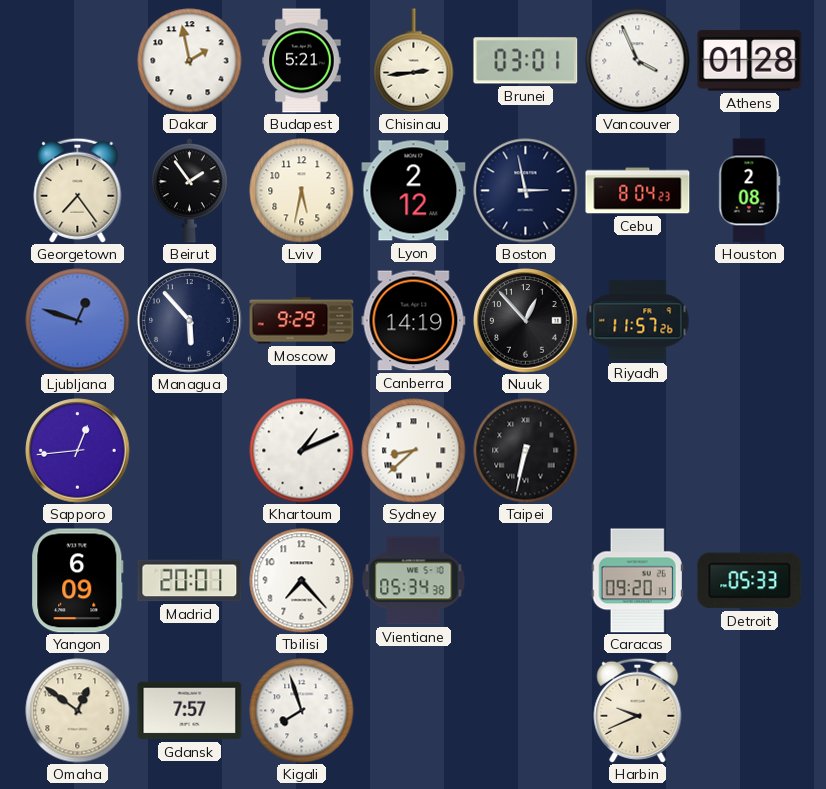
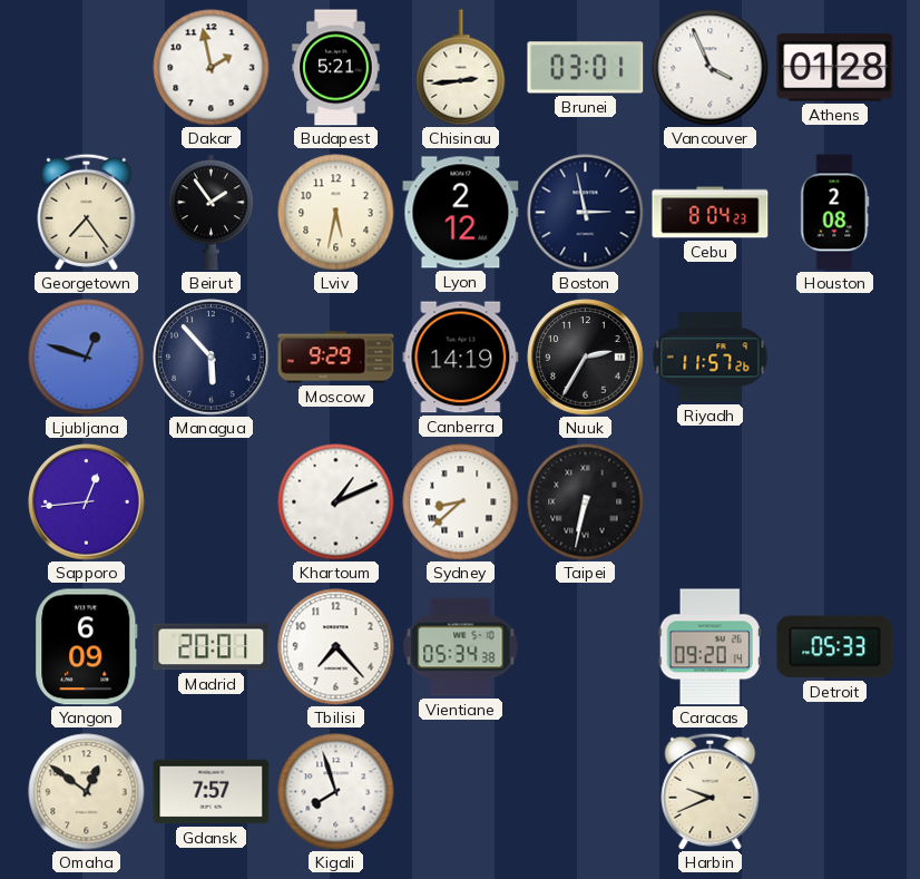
Nuuk: 12:53 -> 2:35 (586, 358)
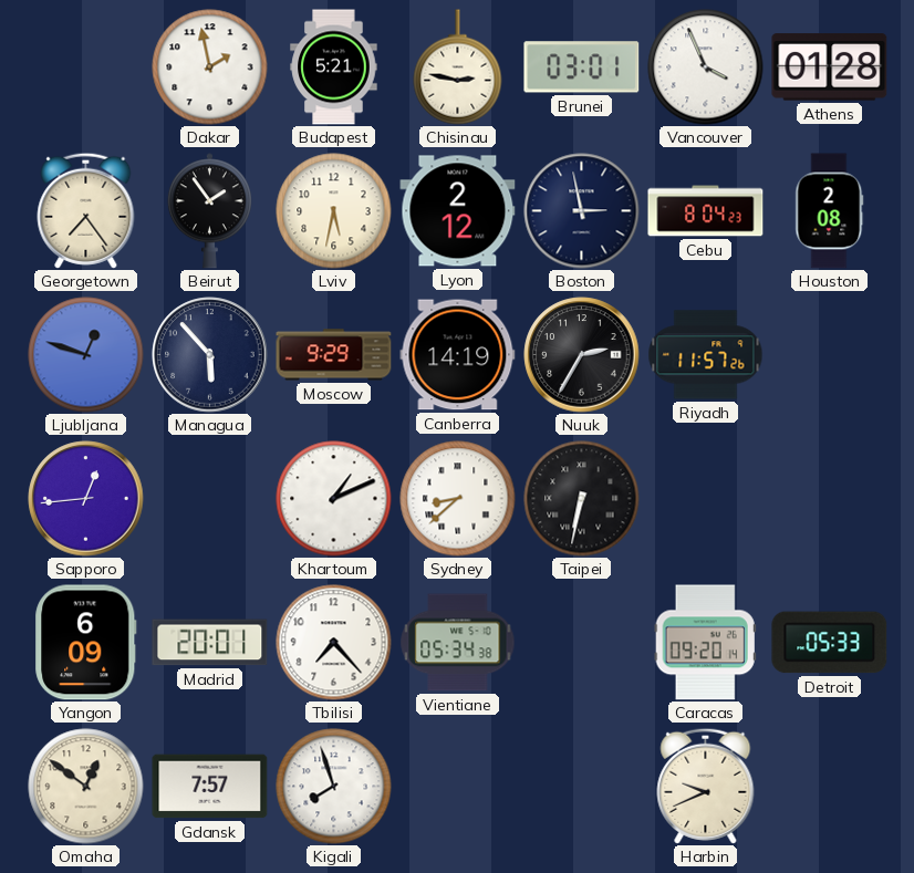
Chisinau: 2:44 -> 2:47 (458, 67)
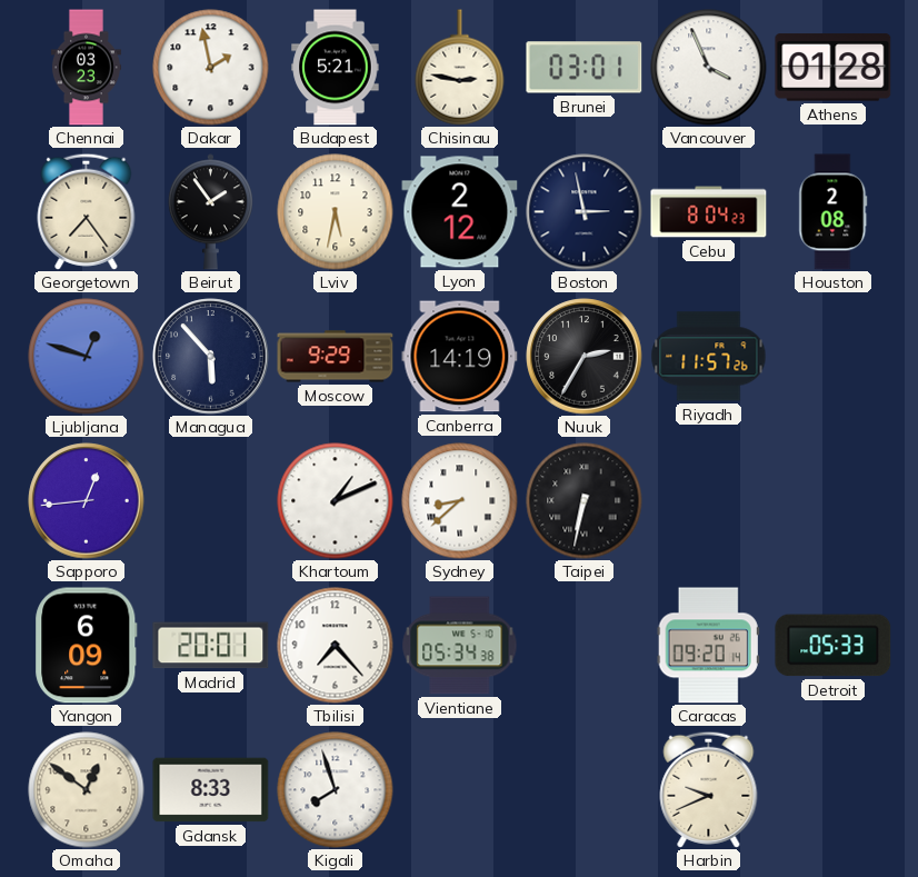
Chennai: none -> 03:23 (86, 68)
Gdansk: 7:57 -> 8:33 (211, 790)
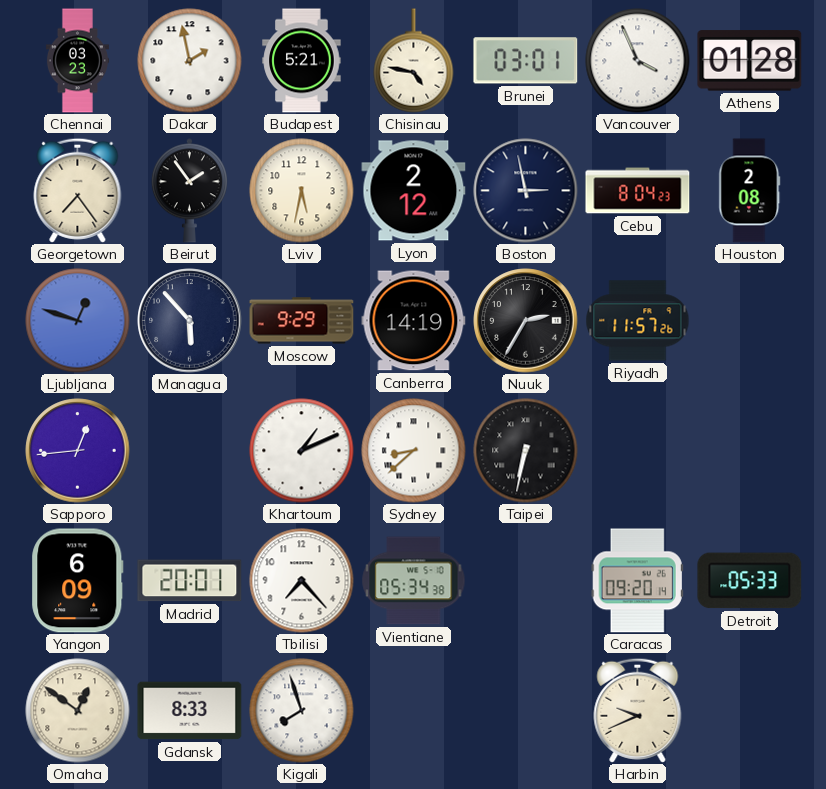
Chisinau: 2:47 -> 4:47 (414, 61)
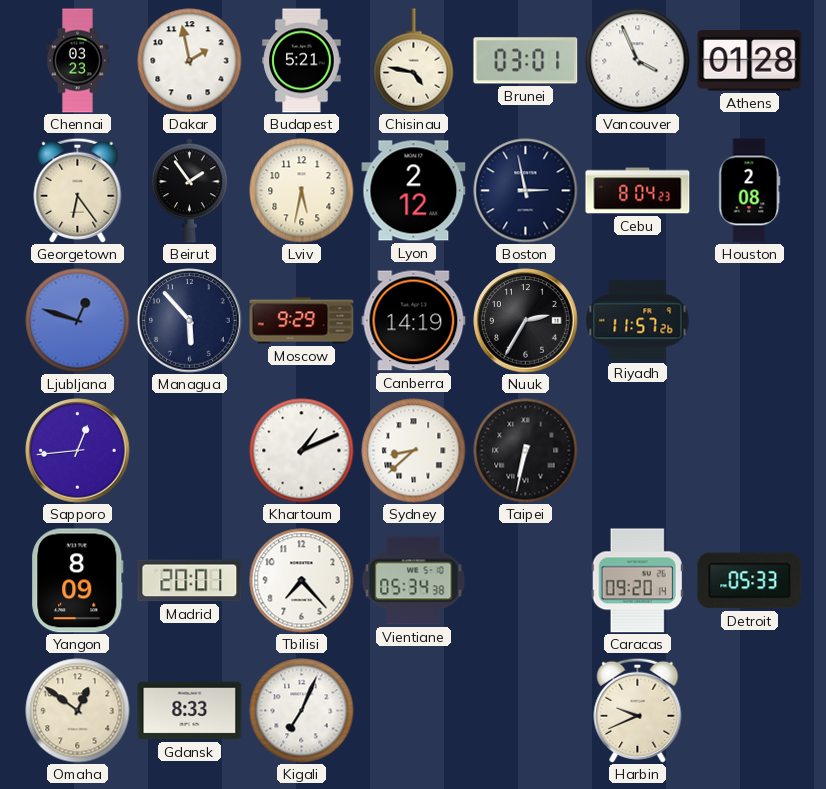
Georgetown: 7:24 -> 6:24 (78, 190)
Yangon: 6:09 -> 8:09 (78, 581)
Kigali: 7:57 -> 7:04 (302, 711)
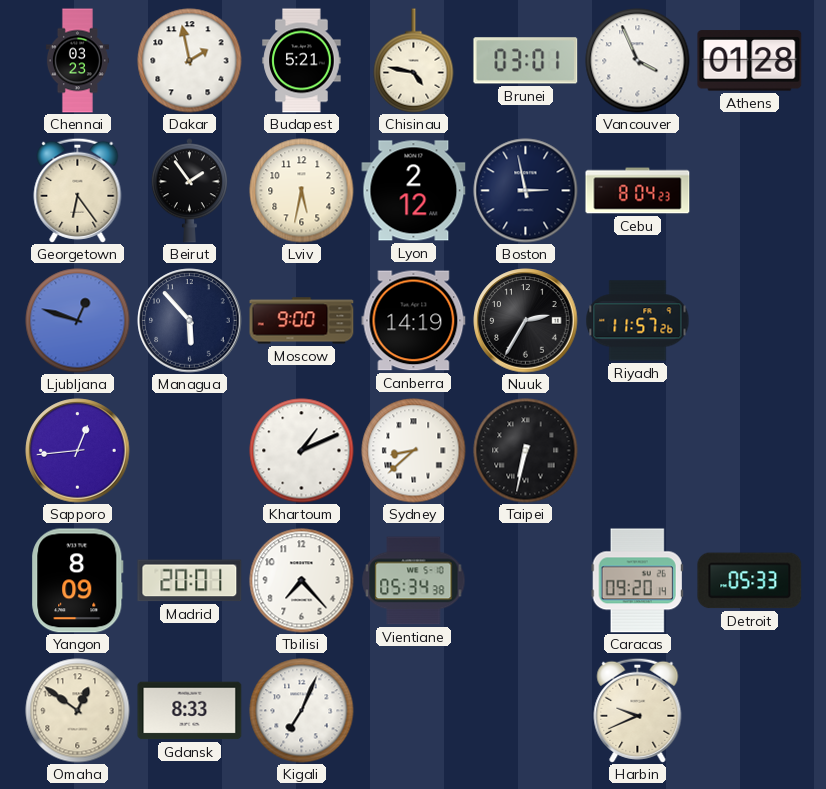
Houston: 2:08 -> none (750, 191)
Moscow: 9:29 -> 9:00 (302, 321)
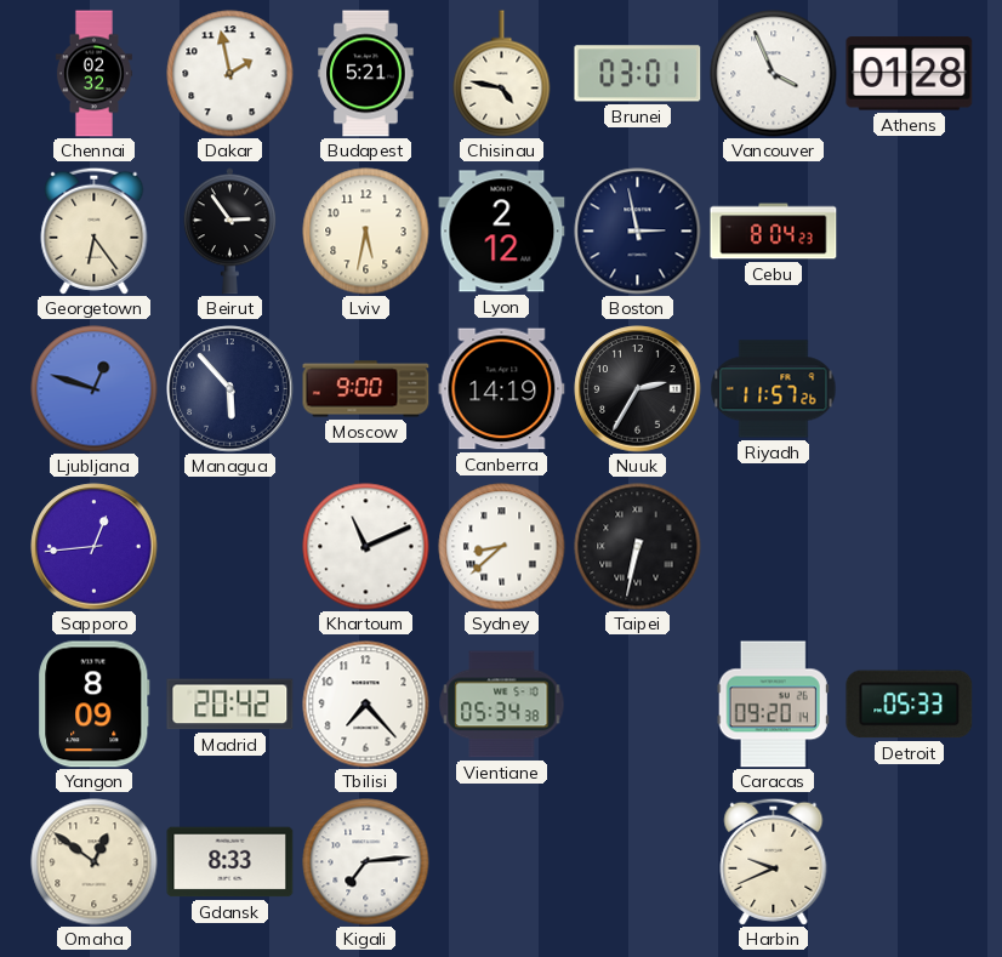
Chennai: 03:23 -> 02:32 (93, 74)
Beirut: 1:54 -> 2:54 (229, 232)
Khartoum: 1:11 -> 11:11 (366, 547)
Madrid: 20:01 -> 20:42 (230, 705)
Kigali: 7:04 -> 7:14 (366, 862)
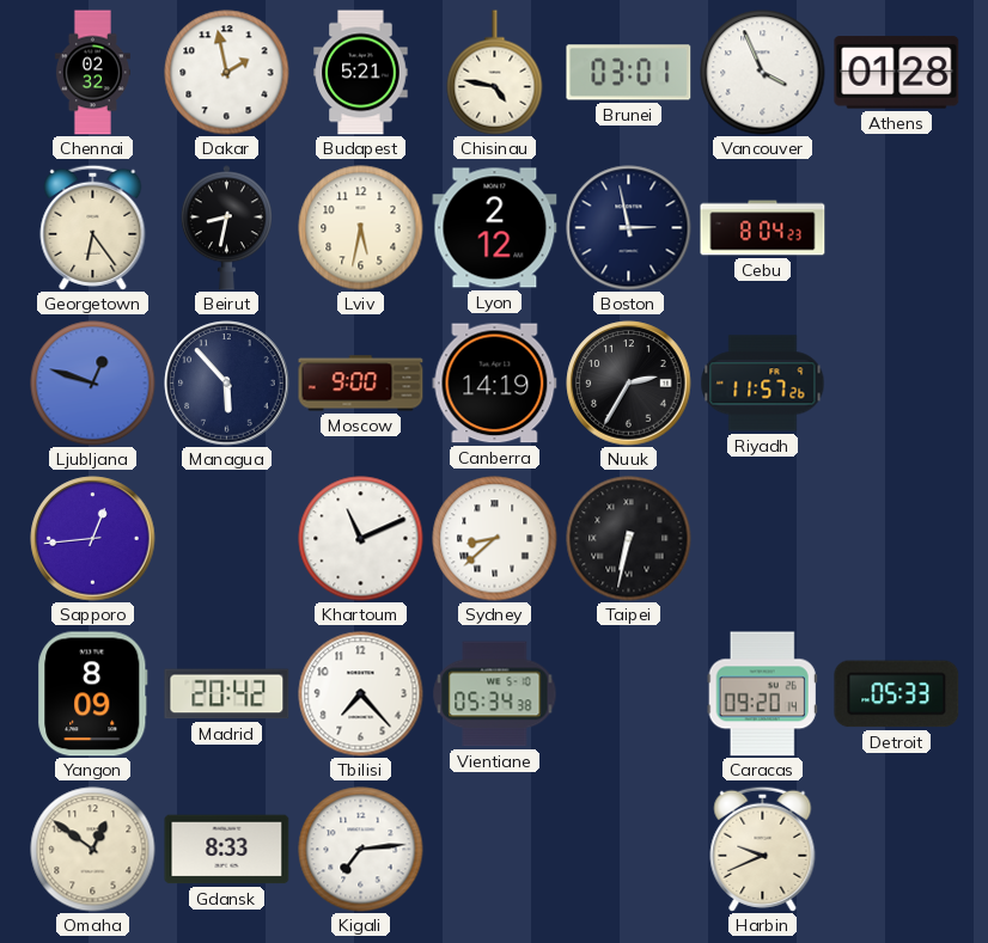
Beirut: 2:54 -> 8:32 (226, 228)
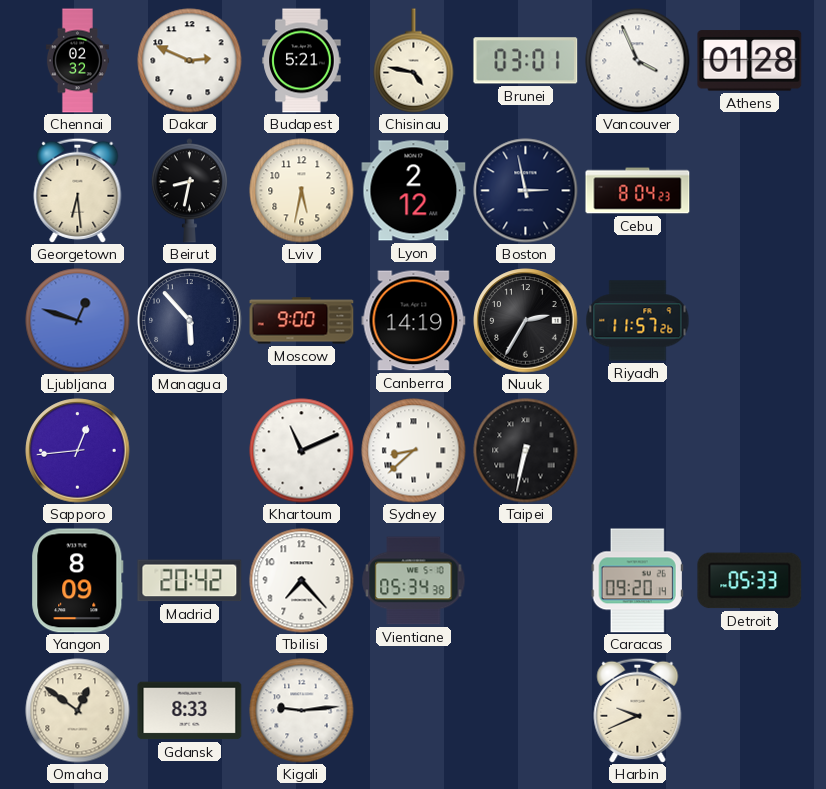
Dakar: 1:58 -> 2:49 (190, 61)
Georgetown: 6:24 -> 6:29 (78, 190)
Kigali: 7:14 -> 9:14 (302, 711)
